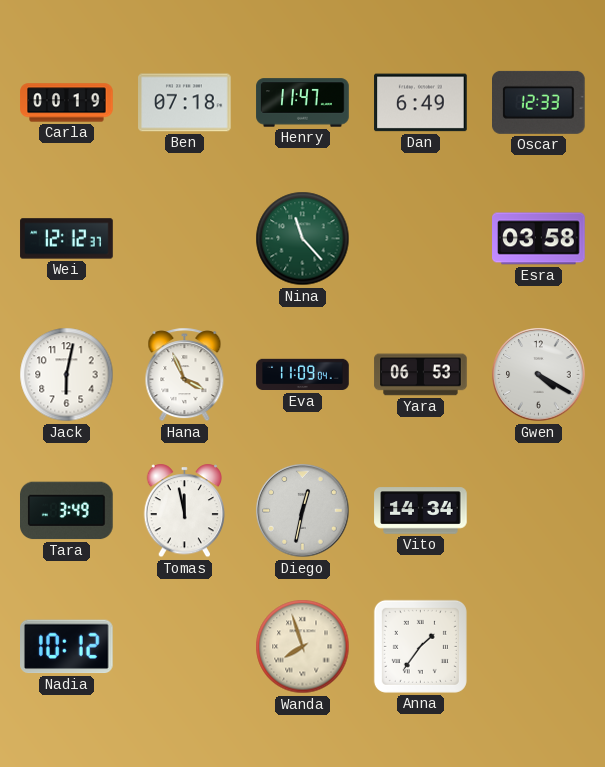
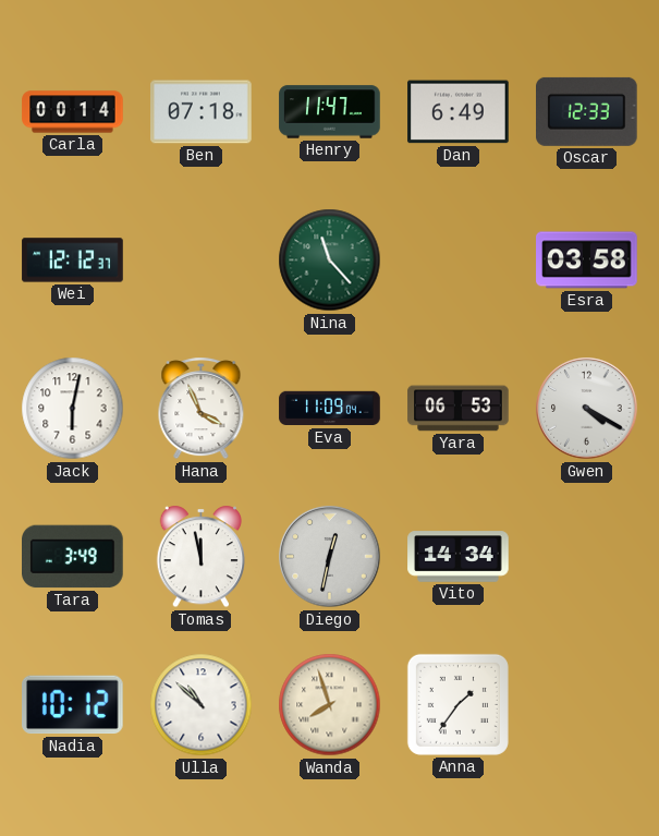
Carla: 00:19 -> 00:14 (73, 112)
Ulla: none -> 10:52 (202, 705)
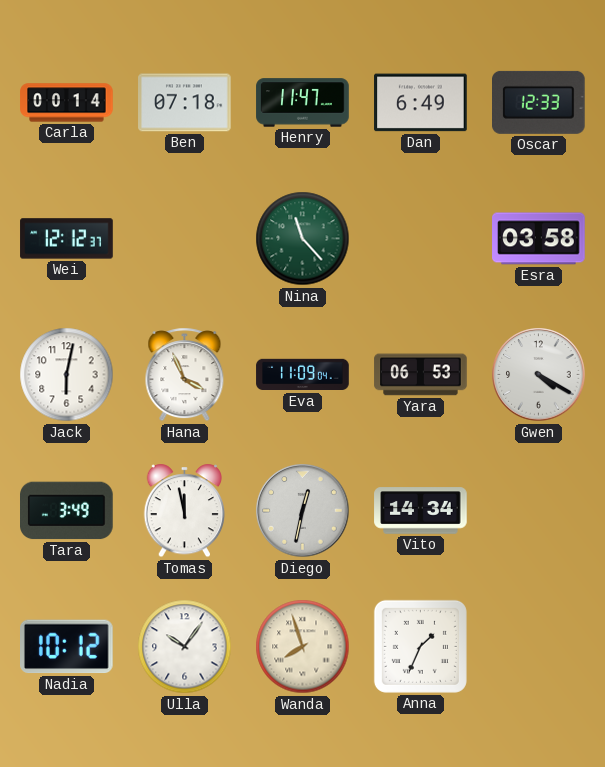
Ulla: 10:52 -> 10:06 (185, 647)
Anna: 1:36 -> 1:34 (420, 646)
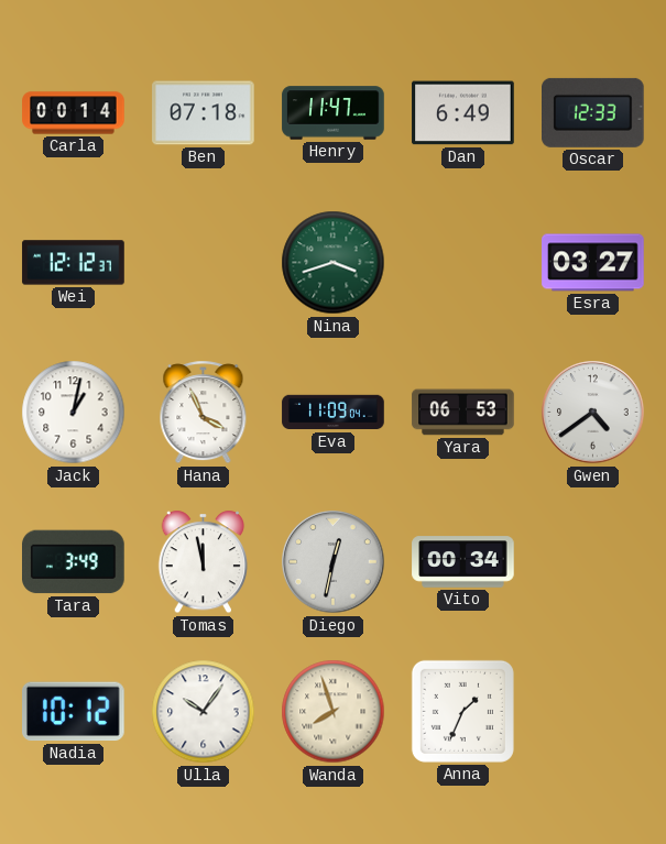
Nina: 11:23 -> 3:42 (334, 263)
Esra: 03:58 -> 03:27 (593, 263)
Jack: 6:02 -> 1:02 (74, 413)
Gwen: 4:20 -> 4:39 (593, 413)
Vito: 14:34 -> 00:34 (463, 562)
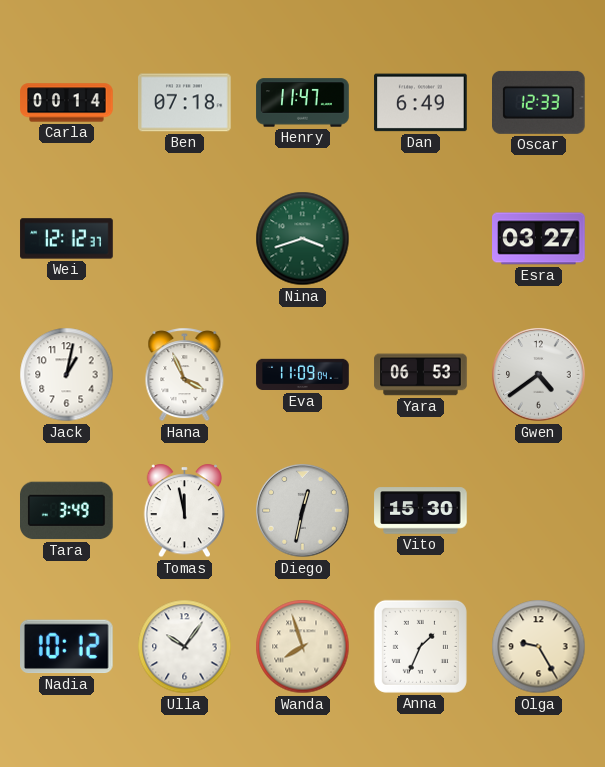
Vito: 00:34 -> 15:30 (421, 511)
Olga: none -> 9:25 (539, 647)
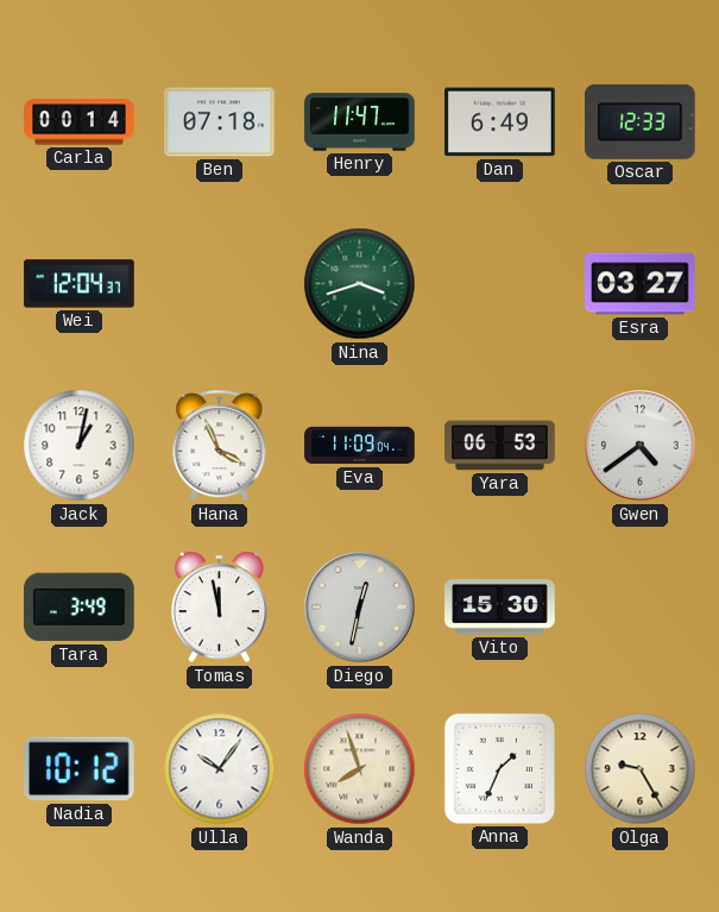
Wei: 12:12 -> 12:04 (80, 284)
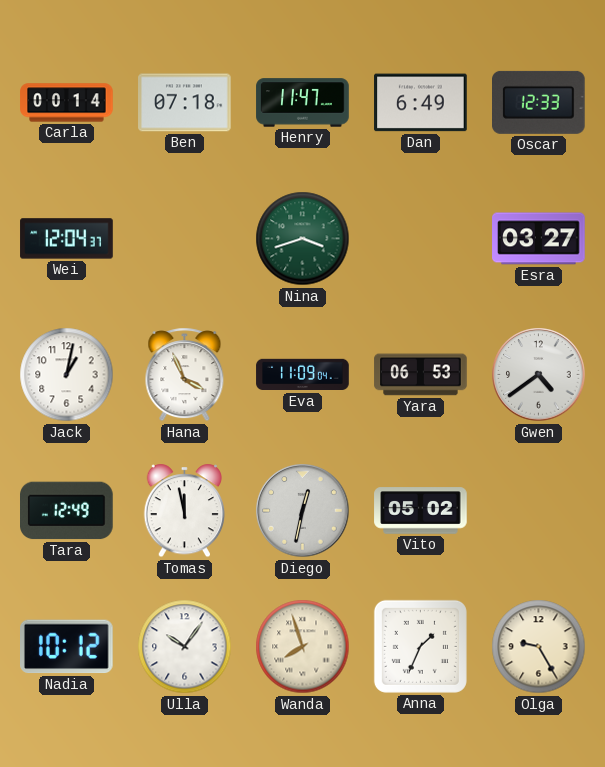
Tara: 3:49 -> 12:49 (67, 511)
Vito: 15:30 -> 05:02 (421, 511)
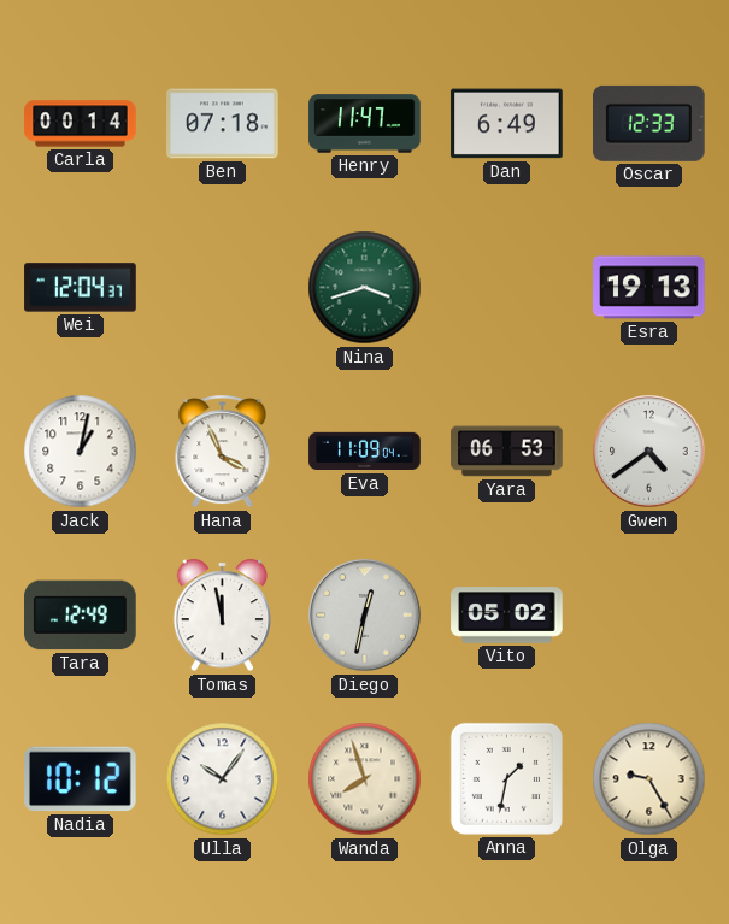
Esra: 03:27 -> 19:13 (649, 288)
Anna: 1:34 -> 1:32 (506, 778)
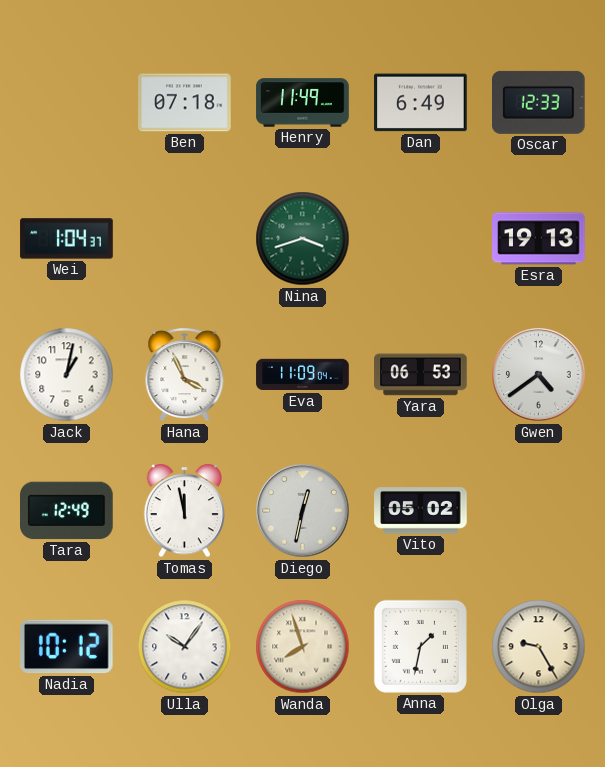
Carla: 00:14 -> none (81, 124)
Henry: 11:47 -> 11:49 (303, 103)
Wei: 12:04 -> 1:04 (67, 239)
